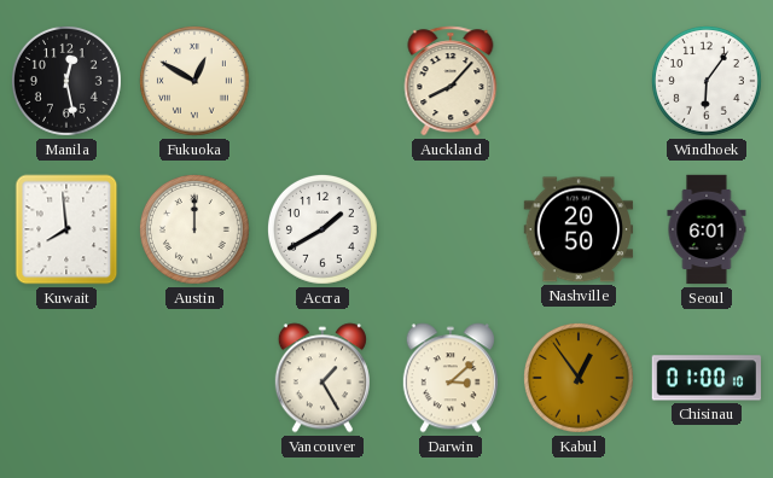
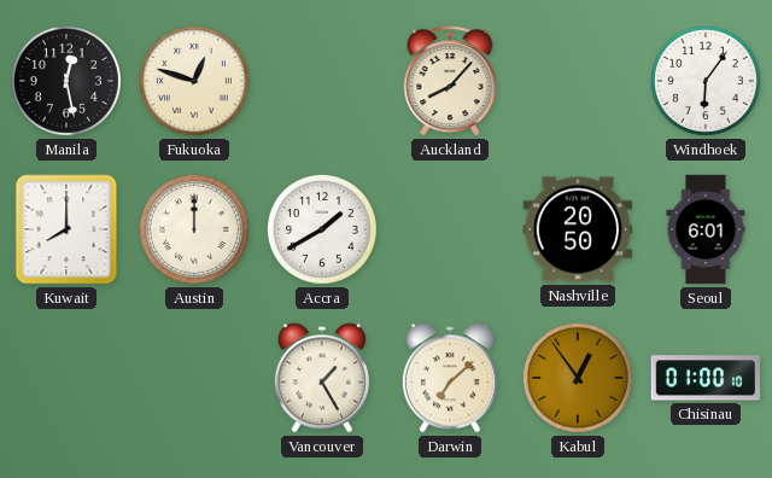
Fukuoka: 12:50 -> 12:48 (194, 81)
Kuwait: 7:59 -> 8:00 (66, 229)
Darwin: 3:08 -> 7:08 (450, 378)
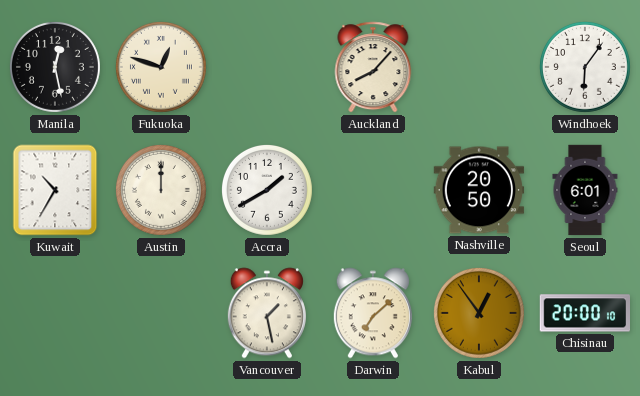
Kuwait: 8:00 -> 10:35 (55, 190)
Vancouver: 1:25 -> 1:28 (267, 313)
Chisinau: 01:00 -> 20:00 (584, 313)
